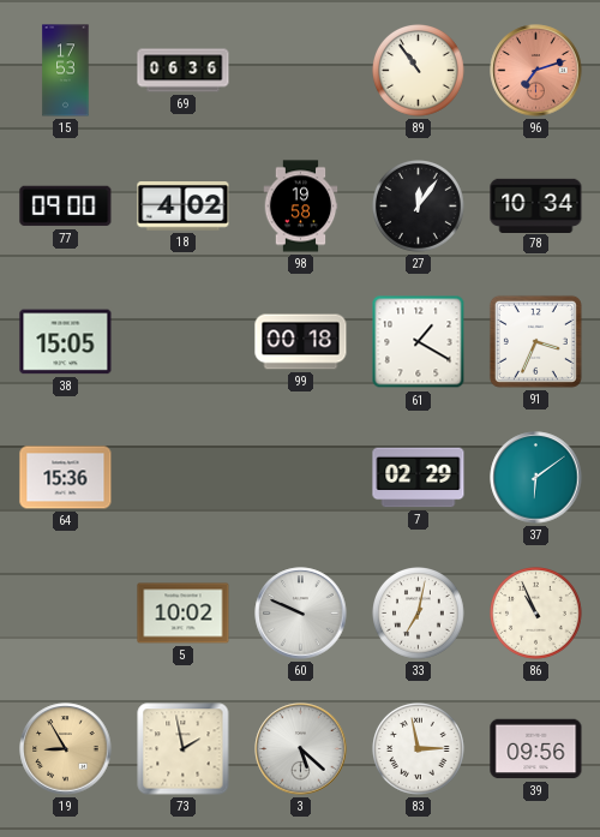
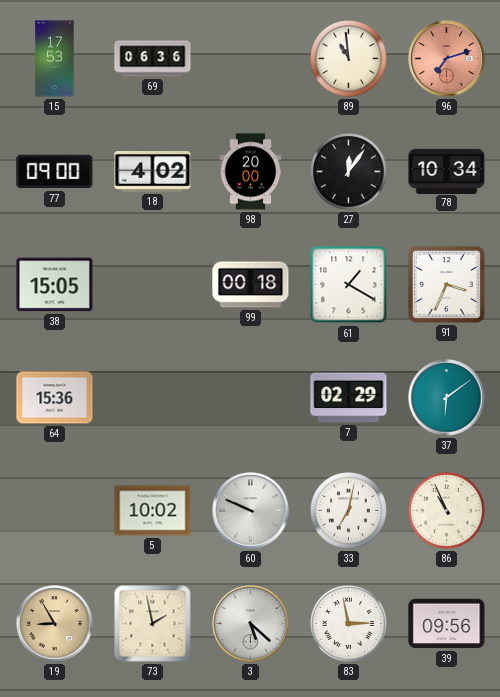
89: 10:54 -> 10:59 (349, 59)
98: 19:58 -> 20:00 (251, 172)
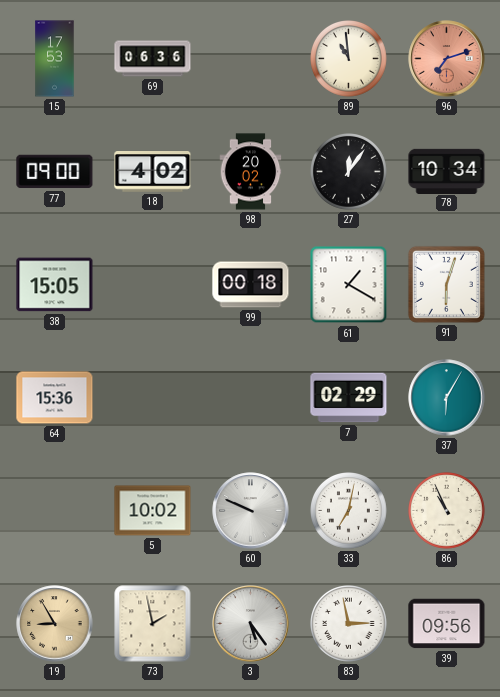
98: 20:00 -> 20:02 (251, 172)
91: 3:34 -> 6:03 (446, 284)
37: 6:09 -> 6:05 (447, 398)
3: 5:22 -> 5:24 (251, 624)
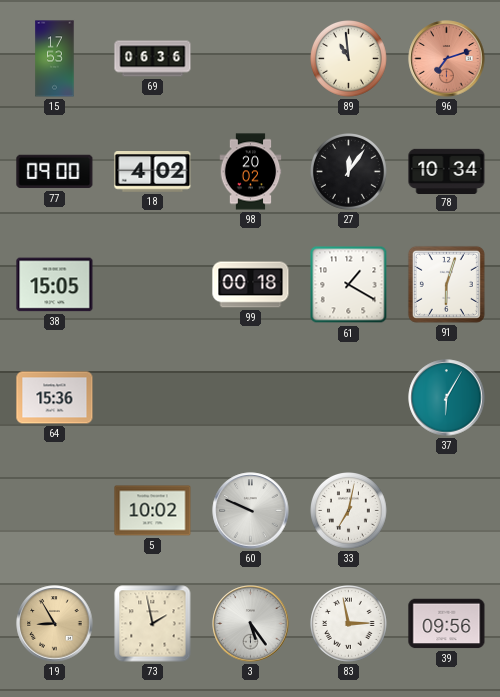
7: 02:29 -> none (349, 398)
86: 10:56 -> none (447, 511)
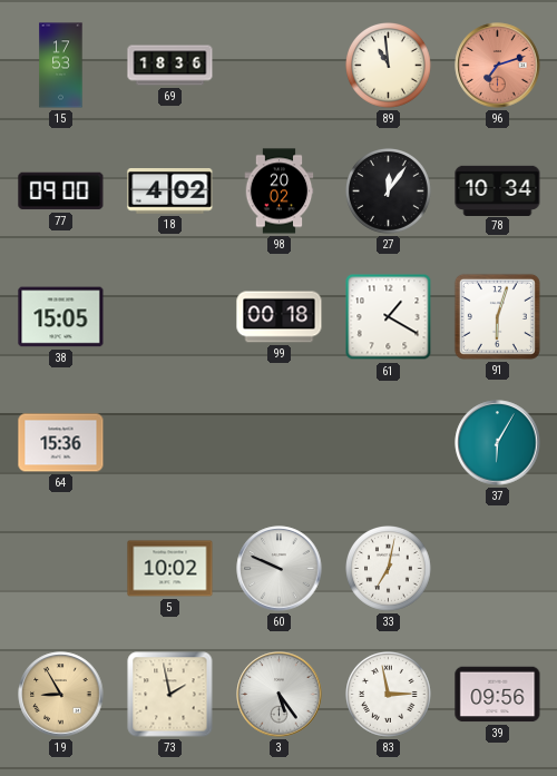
69: 06:36 -> 18:36 (170, 66)
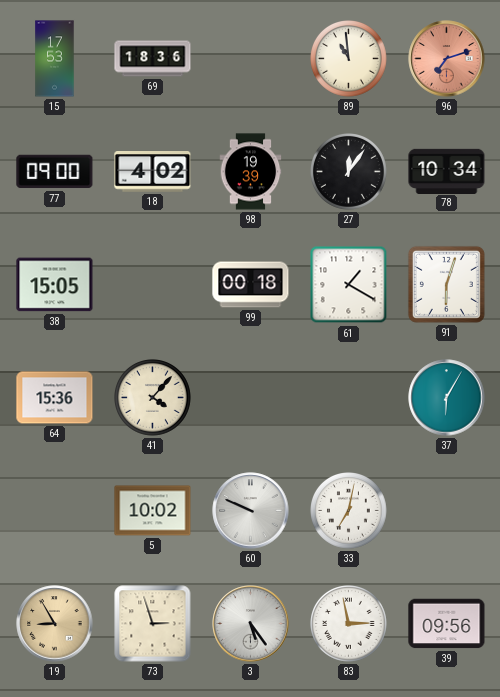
98: 20:02 -> 19:39 (251, 172)
41: none -> 4:07 (153, 398)
73: 1:58 -> 2:57 (153, 624)
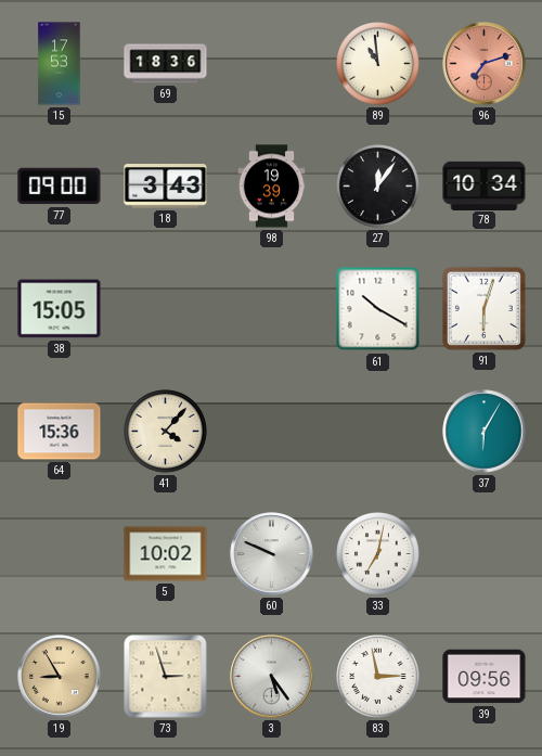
18: 4:02 -> 3:43 (166, 187)
99: 00:18 -> none (251, 285)
61: 1:20 -> 10:20 (378, 309)
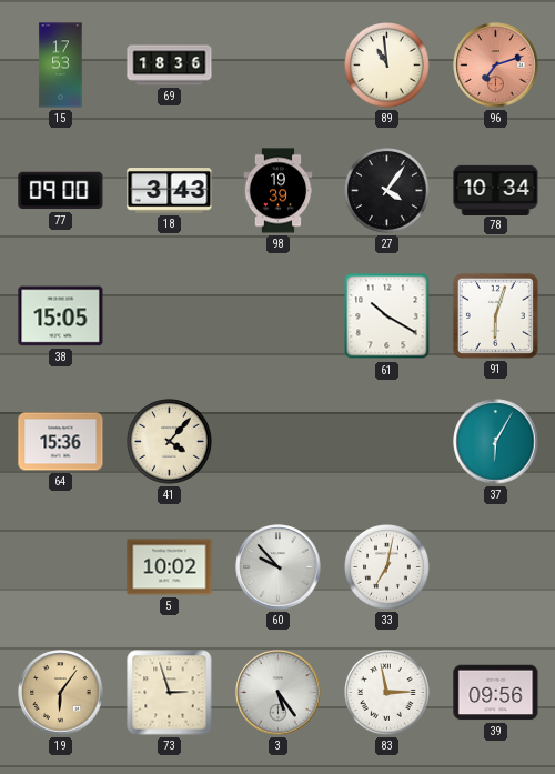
27: 12:06 -> 4:06 (387, 191)
60: 9:49 -> 9:53 (279, 567)
19: 8:55 -> 6:06 (61, 693)
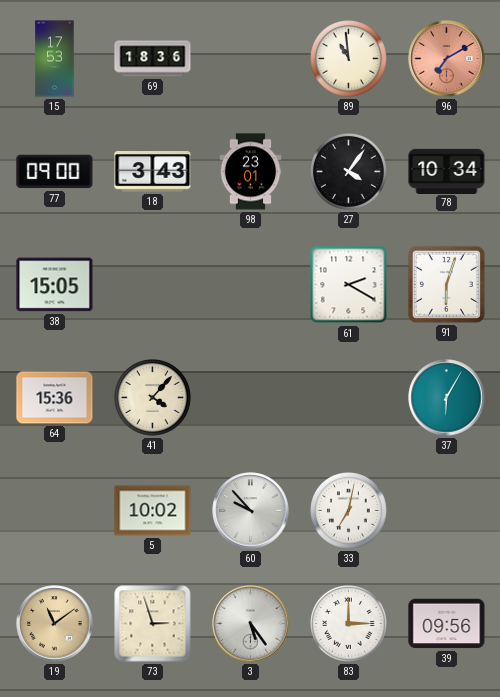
96: 7:12 -> 7:10 (447, 59)
98: 19:39 -> 23:01 (251, 172)
61: 10:20 -> 2:20 (349, 285)
19: 6:06 -> 11:09 (55, 624)
83: 2:58 -> 3:00 (349, 624)
